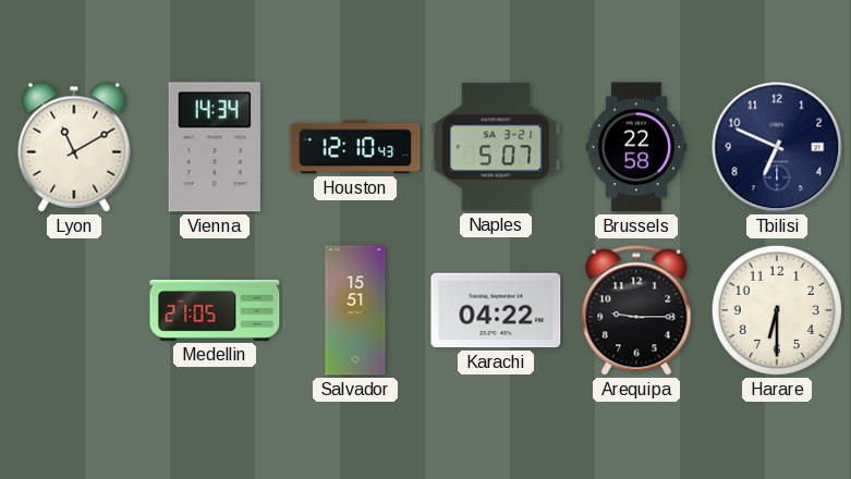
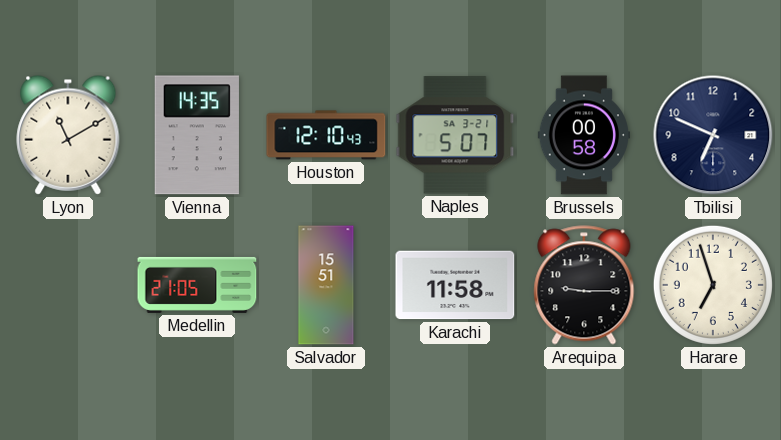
Vienna: 14:34 -> 14:35 (197, 135)
Brussels: 22:58 -> 00:58 (584, 135)
Karachi: 04:22 -> 11:58 (455, 285)
Harare: 6:30 -> 6:57 (713, 285)
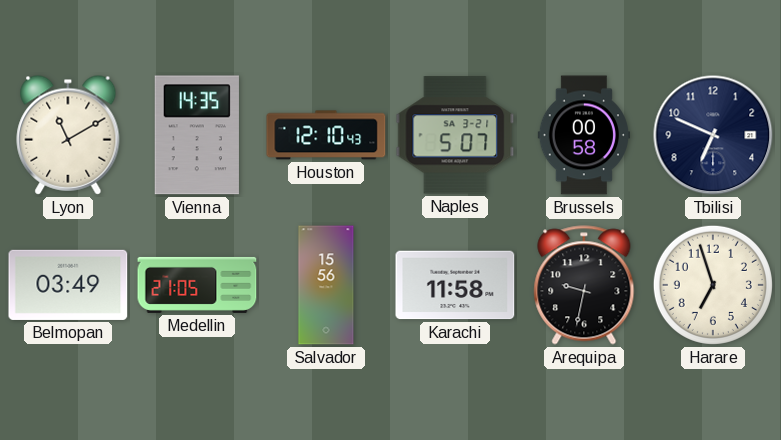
Belmopan: none -> 03:49 (68, 285)
Salvador: 15:51 -> 15:56 (326, 285)
Arequipa: 9:15 -> 9:32 (584, 285)
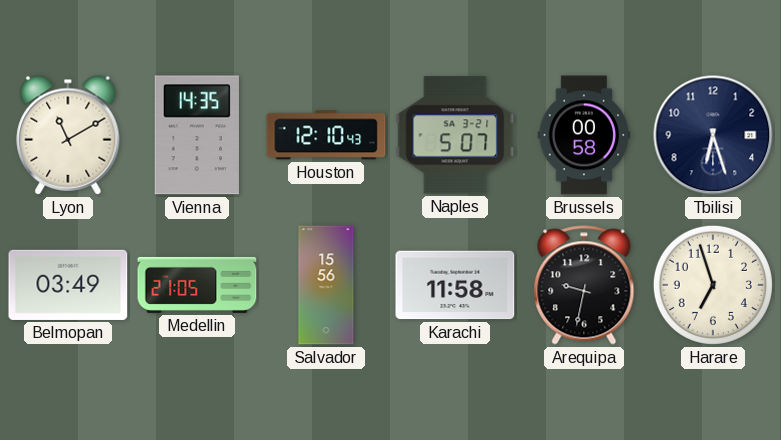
Tbilisi: 6:49 -> 6:27 (713, 135)
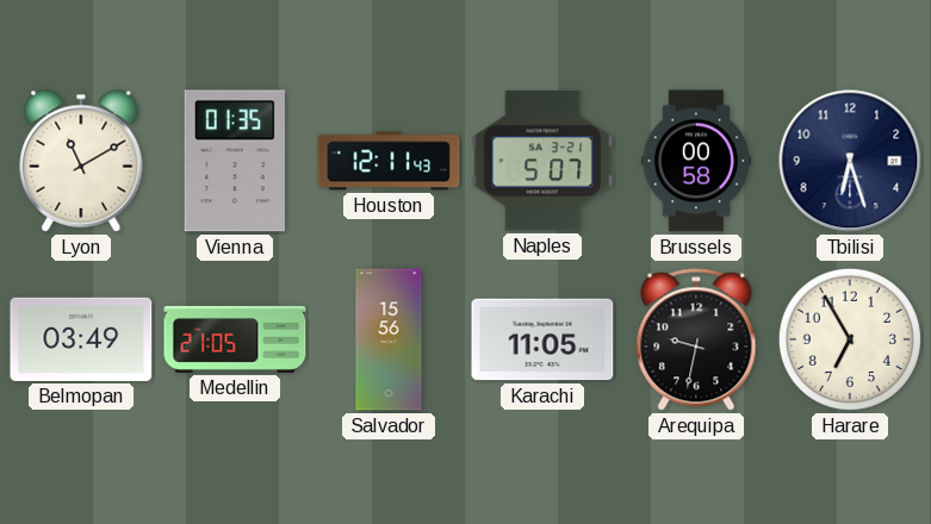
Vienna: 14:35 -> 01:35 (235, 161)
Houston: 12:10 -> 12:11 (389, 161)
Karachi: 11:58 -> 11:05 (542, 339)
Harare: 6:57 -> 6:55 (850, 339)
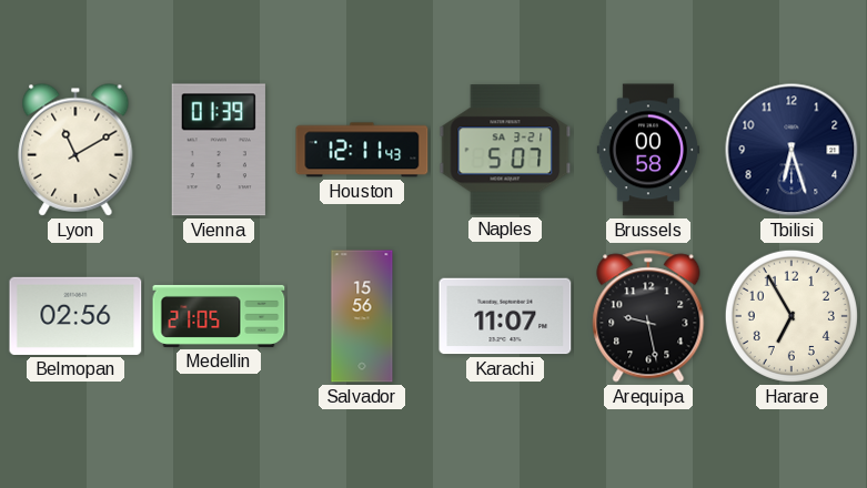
Vienna: 01:35 -> 01:39 (219, 150)
Belmopan: 03:49 -> 02:56 (75, 316)
Karachi: 11:05 -> 11:07 (505, 316)
Arequipa: 9:32 -> 9:28 (648, 316)
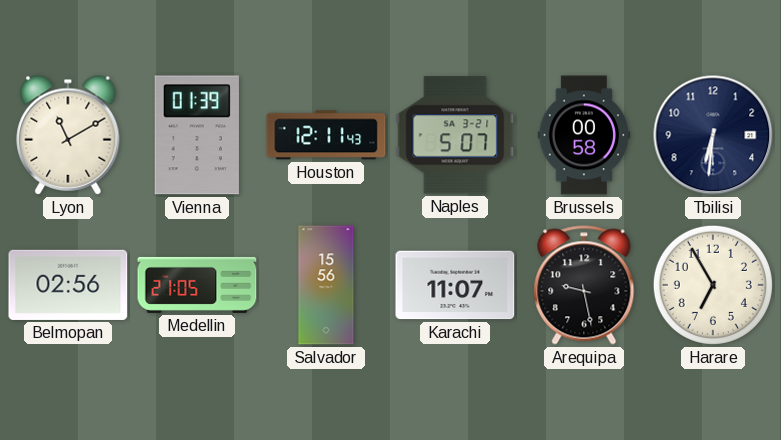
Tbilisi: 6:27 -> 6:31 (713, 135)
